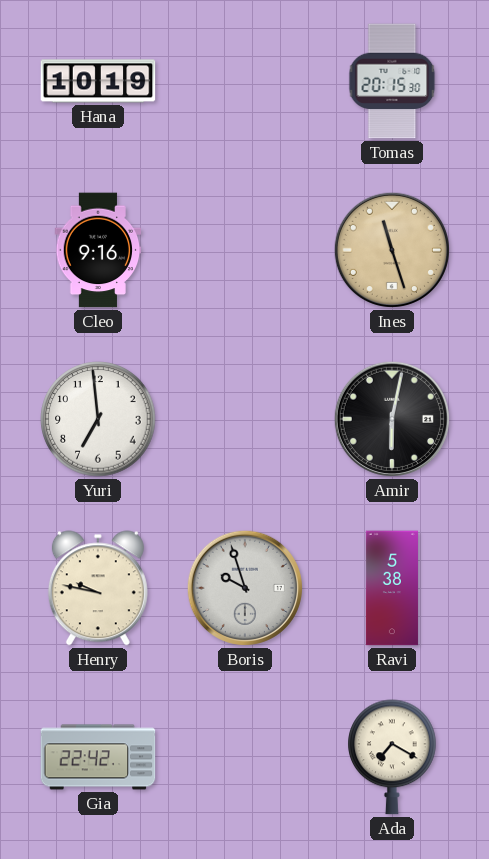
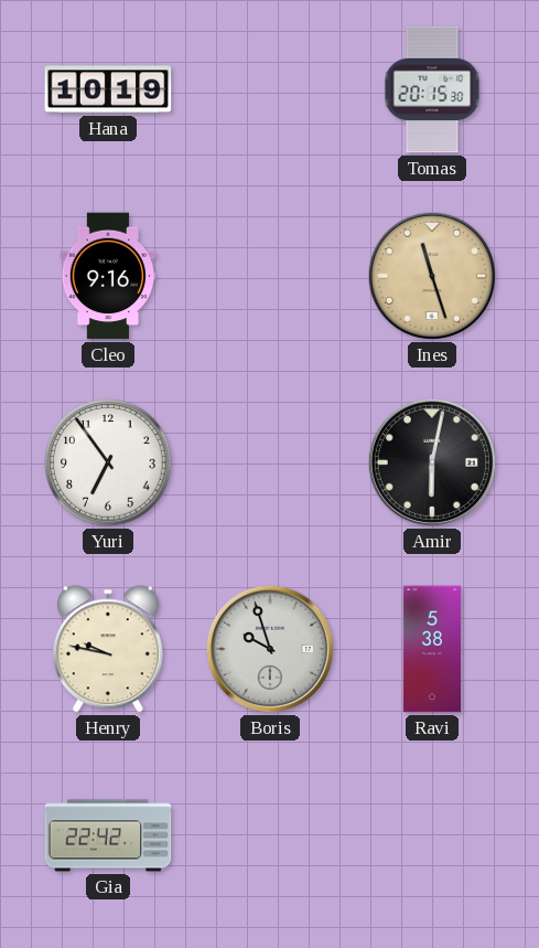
Yuri: 6:59 -> 6:54 (108, 462)
Ada: 7:20 -> none (392, 757)
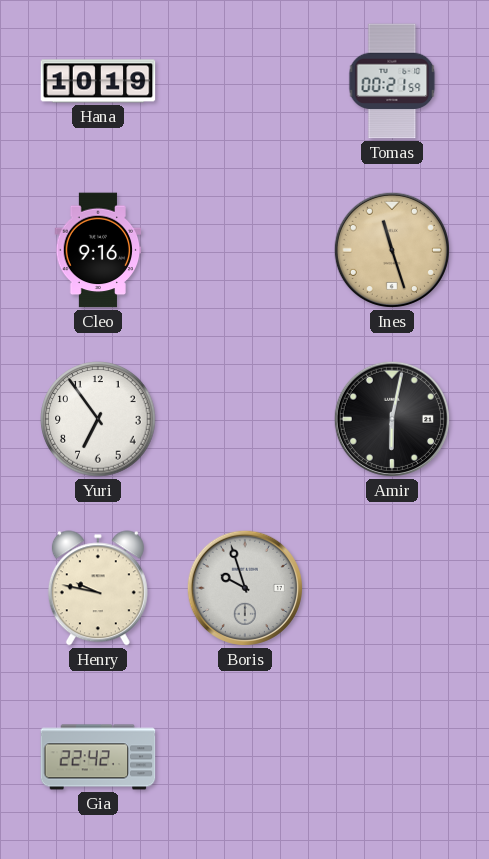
Tomas: 20:15 -> 00:21 (392, 81)
Ravi: 5:38 -> none (432, 649)
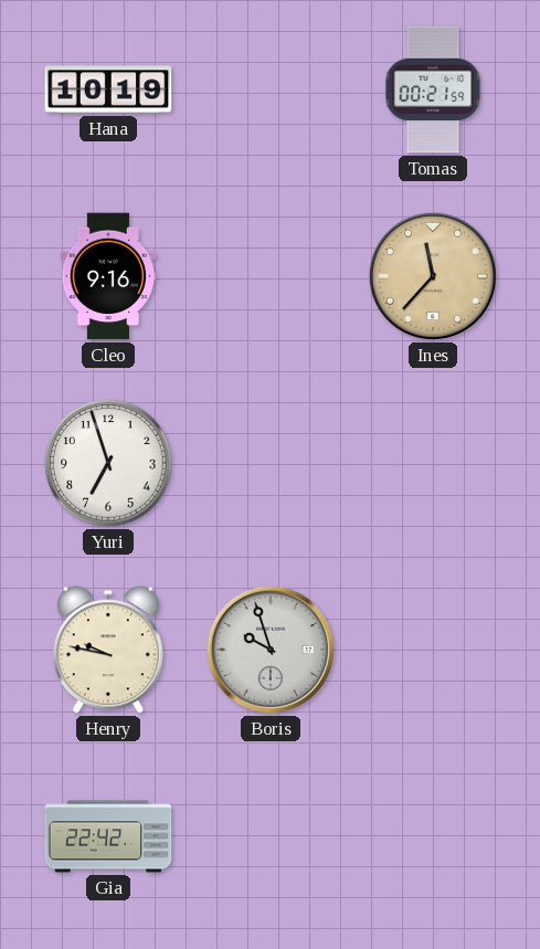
Ines: 11:27 -> 11:37 (433, 276)
Yuri: 6:54 -> 6:57 (108, 463)
Amir: 6:02 -> none (392, 419)
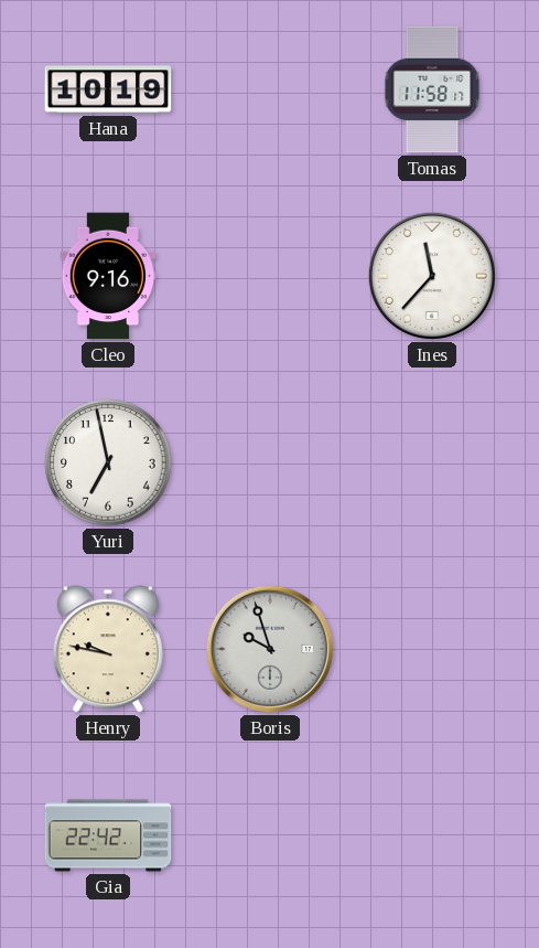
Tomas: 00:21 -> 11:58 (432, 89)
Ines dial: champagne -> white (432, 276)
Yuri: 6:57 -> 6:58 (108, 462)
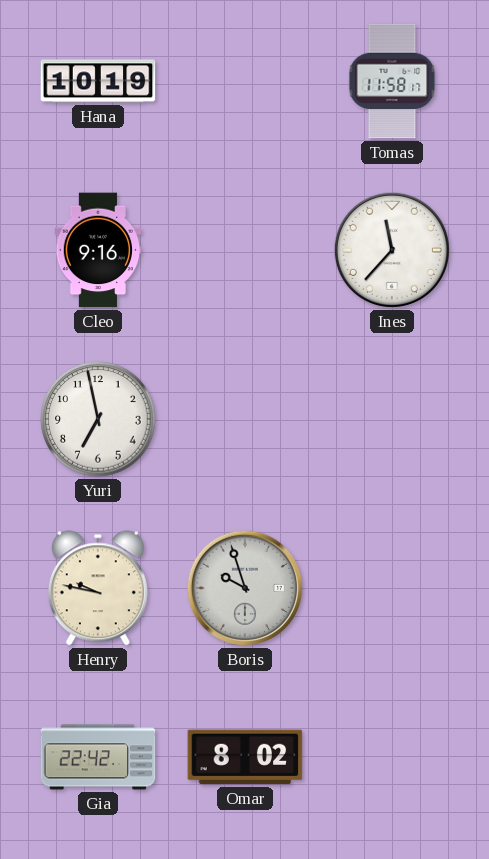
Omar: none -> 8:02 (245, 757)
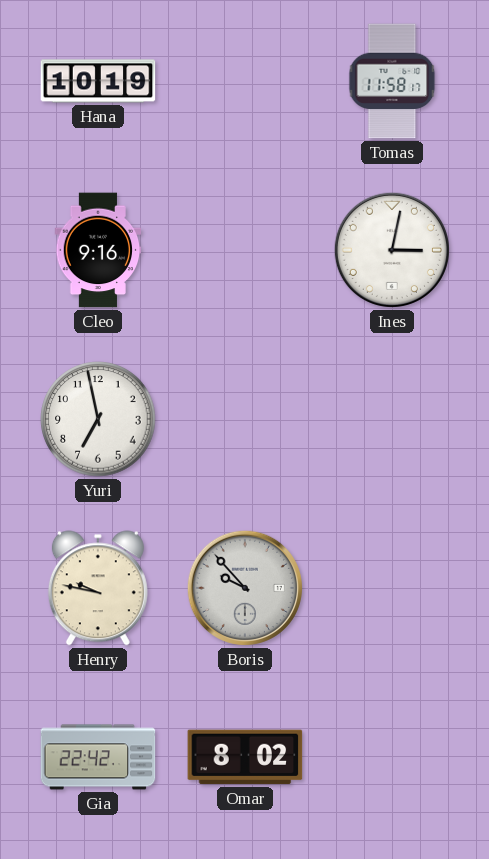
Ines: 11:37 -> 3:02 (392, 250)
Boris: 9:57 -> 9:53 (245, 588)
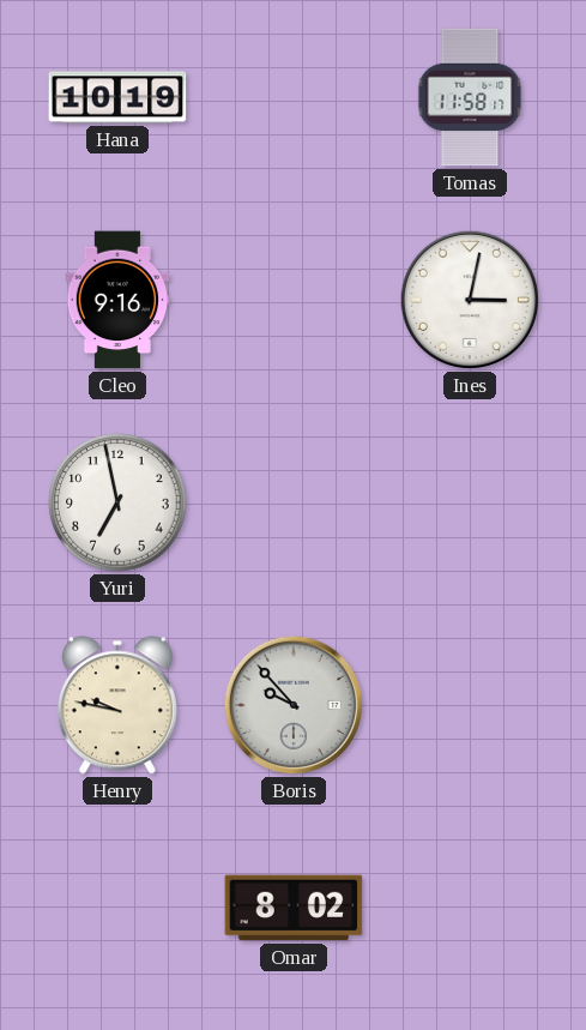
Gia: 22:42 -> none (98, 757)
